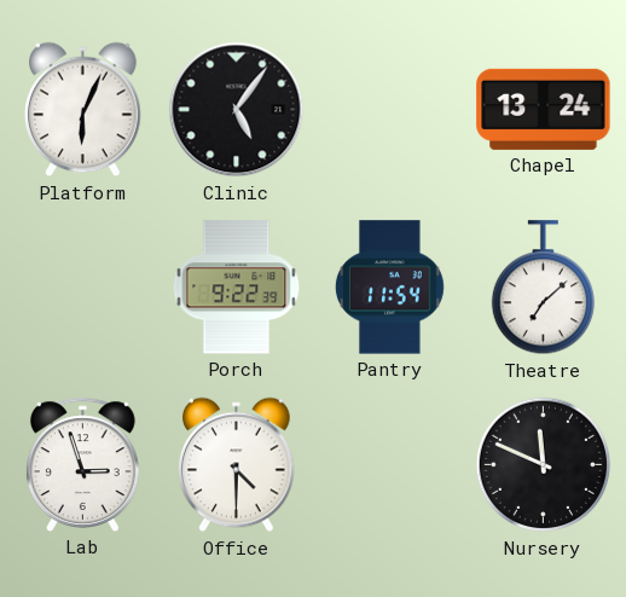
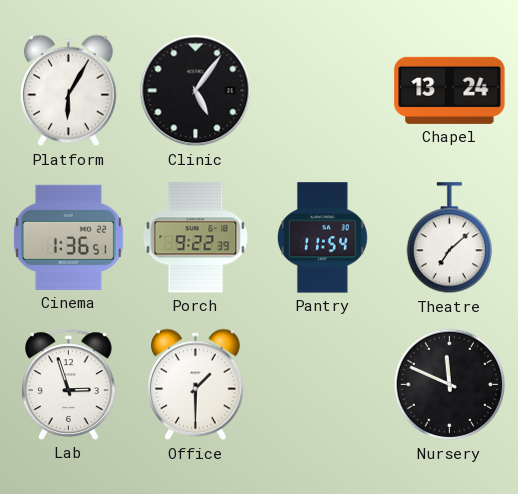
Platform: 6:04 -> 6:05 (69, 91)
Cinema: none -> 1:36 (68, 237)
Office: 4:30 -> 1:30 (196, 385)
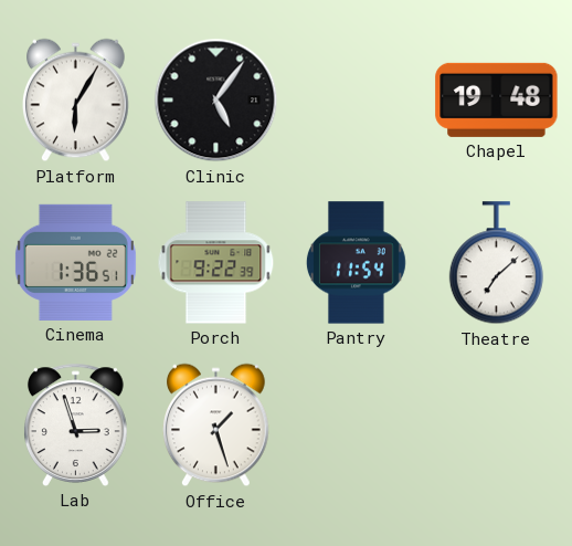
Chapel: 13:24 -> 19:48 (497, 99)
Office: 1:30 -> 1:27 (216, 426)
Nursery: 11:49 -> none (450, 385)
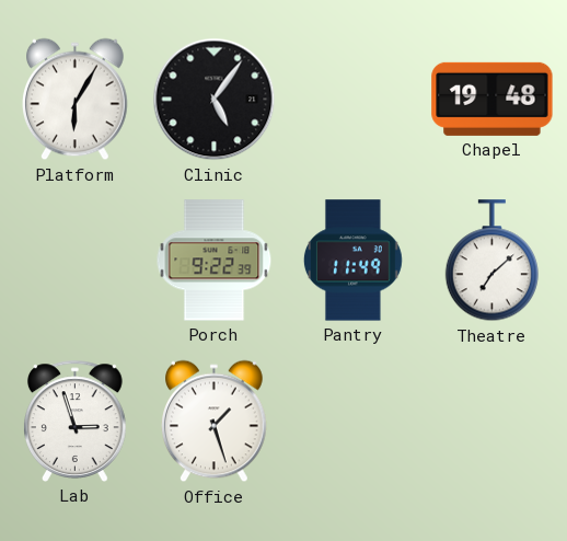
Cinema: 1:36 -> none (75, 262)
Pantry: 11:54 -> 11:49 (352, 261)
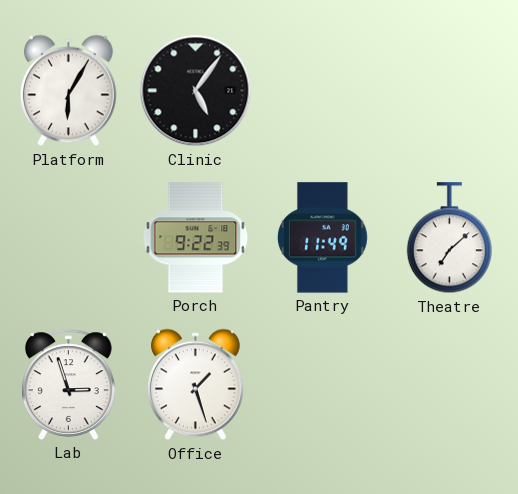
Chapel: 19:48 -> none (493, 99)
